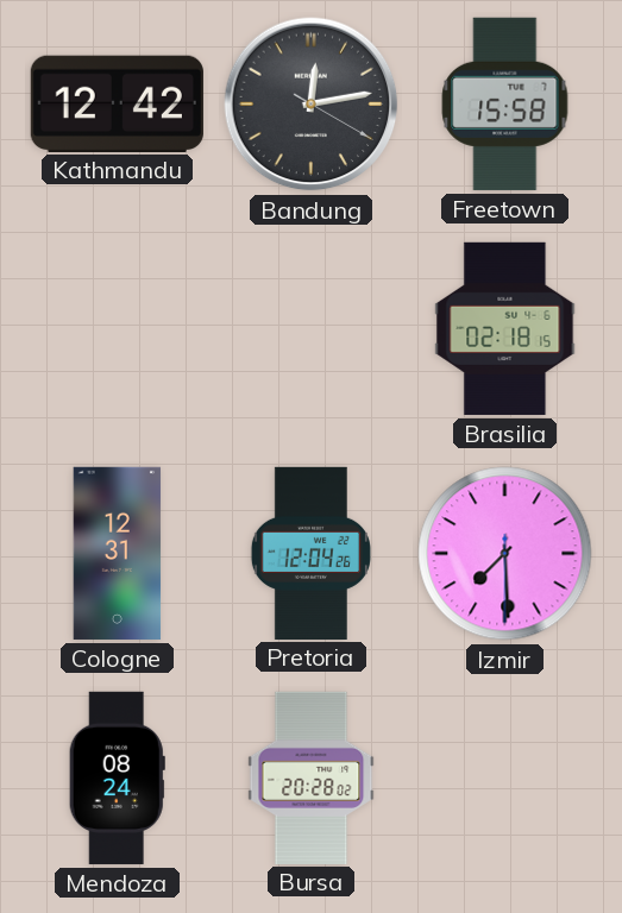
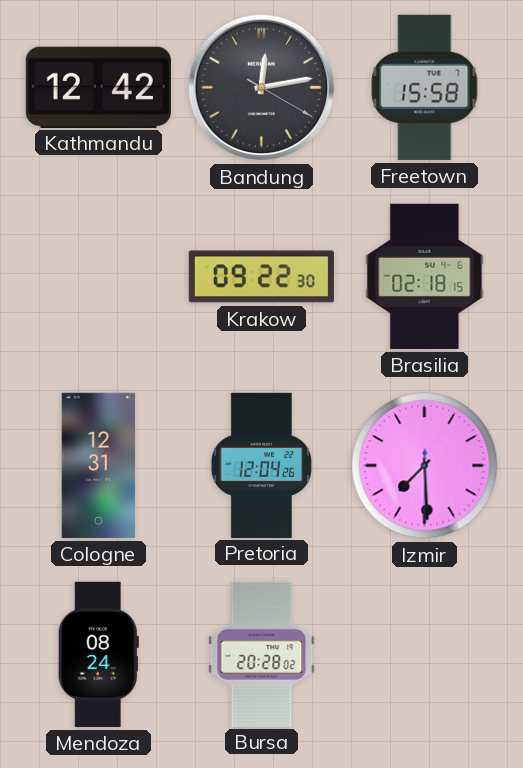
Krakow: none -> 09:22 (261, 277)
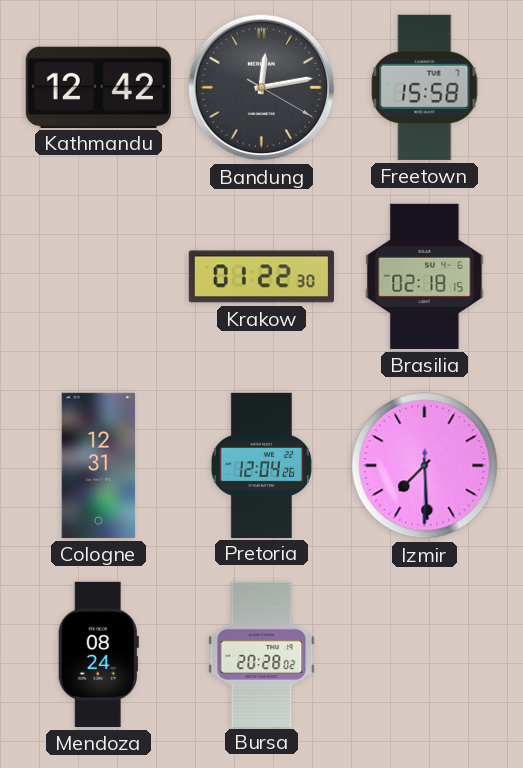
Krakow: 09:22 -> 01:22 (261, 277)
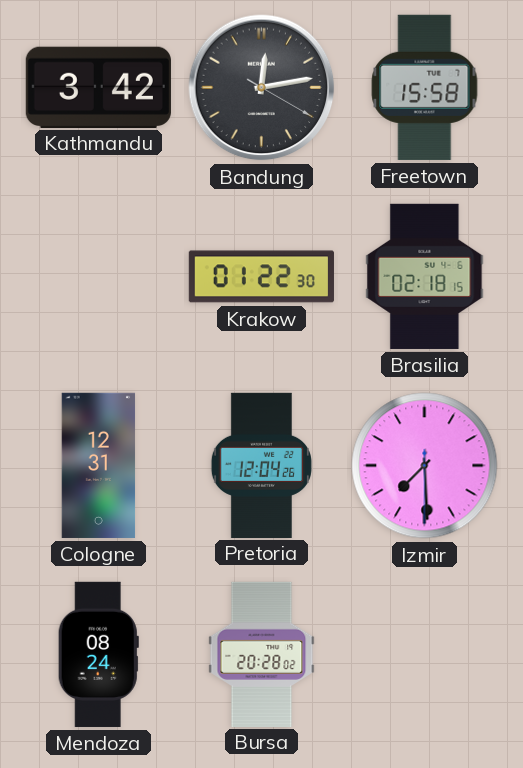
Kathmandu: 12:42 -> 3:42 (98, 87)
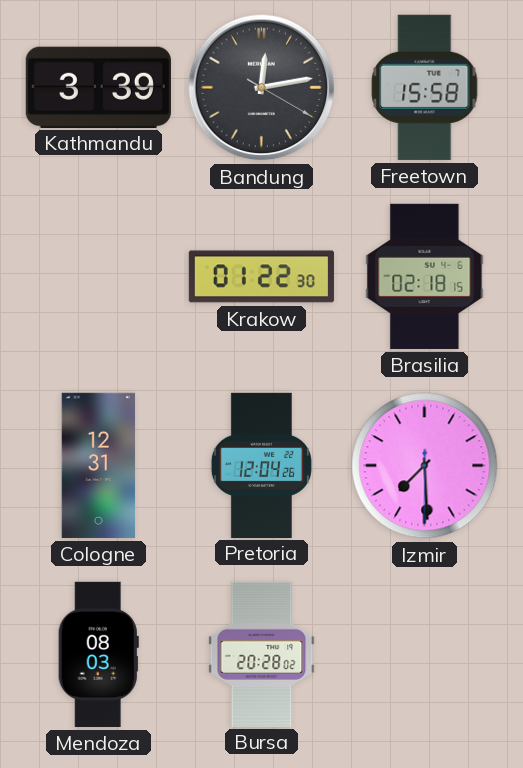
Kathmandu: 3:42 -> 3:39 (98, 87)
Mendoza: 08:24 -> 08:03 (98, 654)
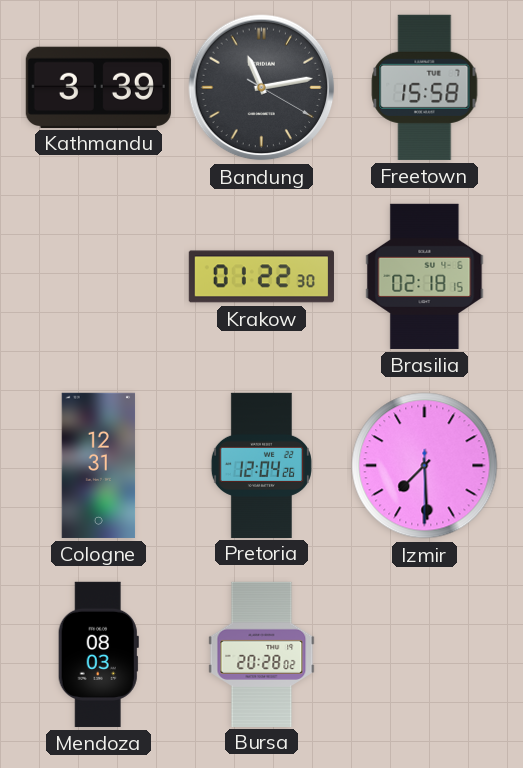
Bandung: 12:13 -> 11:13 (262, 88)
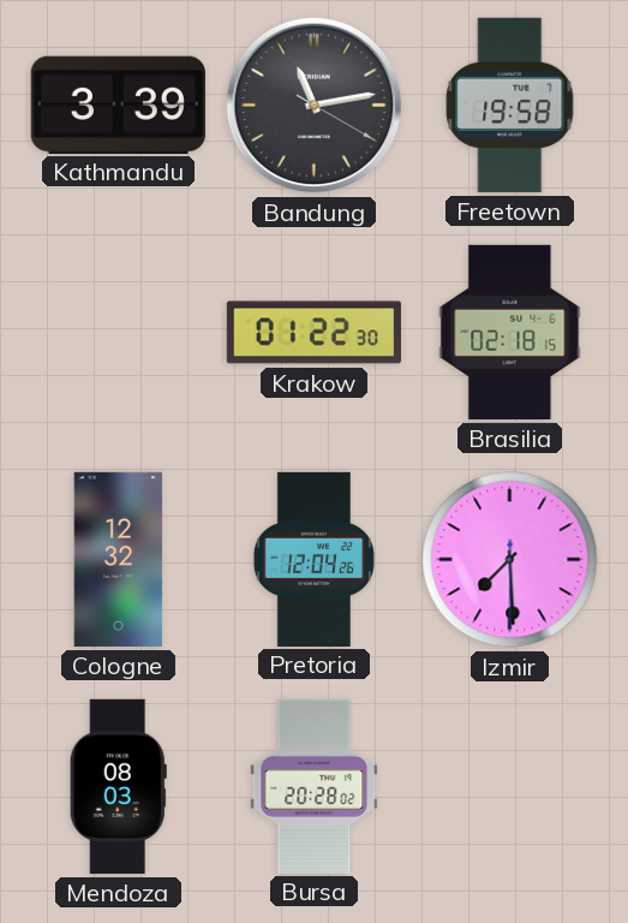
Freetown: 15:58 -> 19:58 (510, 105)
Cologne: 12:31 -> 12:32 (119, 559)
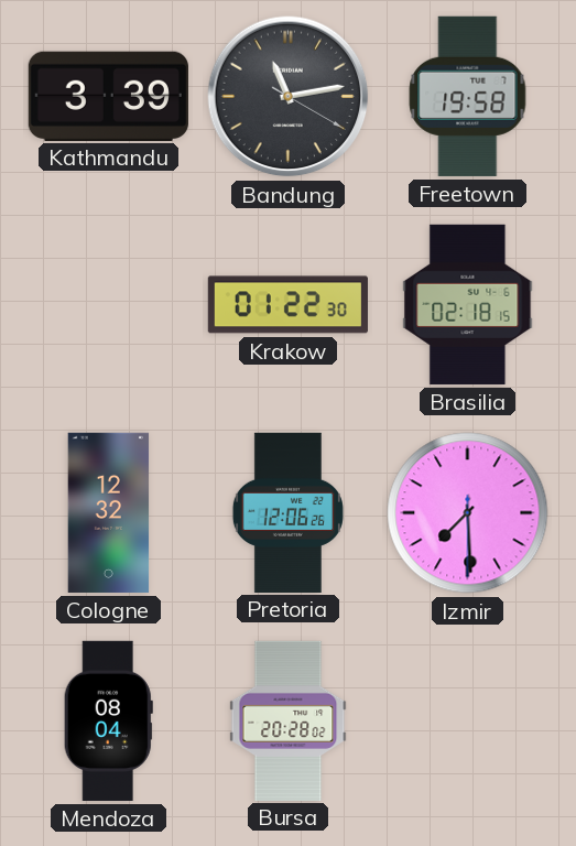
Pretoria: 12:04 -> 12:06 (287, 512)
Mendoza: 08:03 -> 08:04 (108, 720)
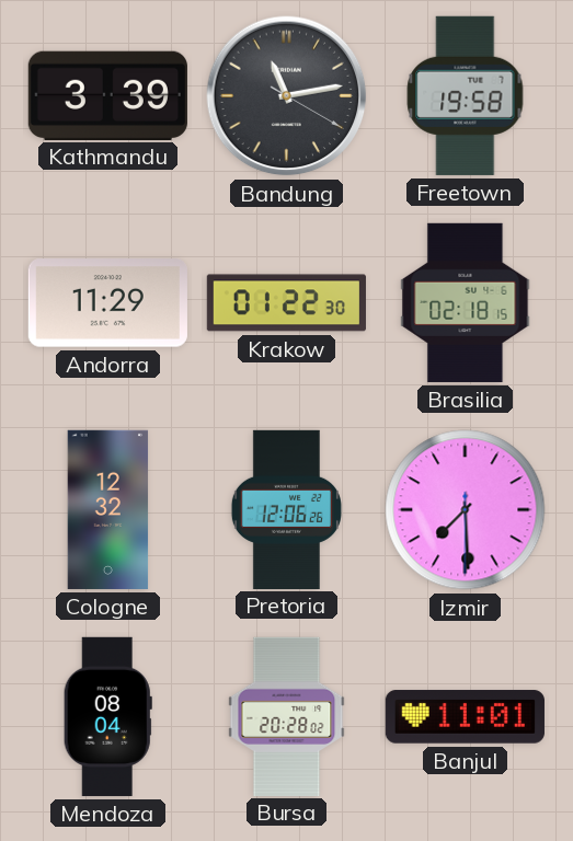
Andorra: none -> 11:29 (107, 303)
Banjul: none -> 11:01 (465, 717)
